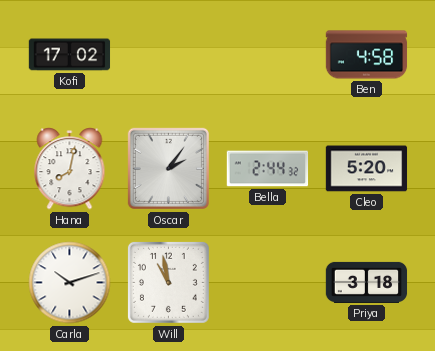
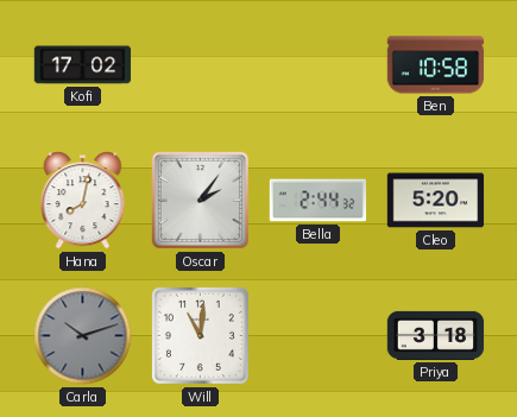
Ben: 4:58 -> 10:58 (436, 65)
Carla dial: white -> grey (83, 336)
Will: 10:58 -> 11:01 (200, 335)
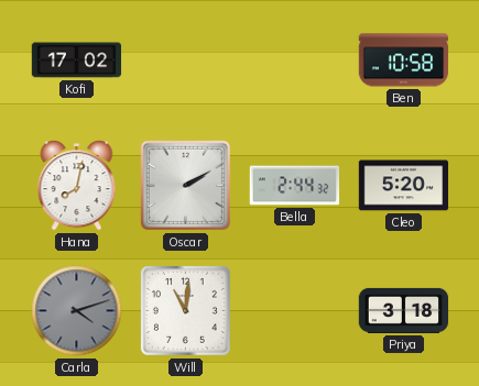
Oscar: 2:06 -> 2:10 (185, 185)
Carla: 10:12 -> 4:12 (77, 311)
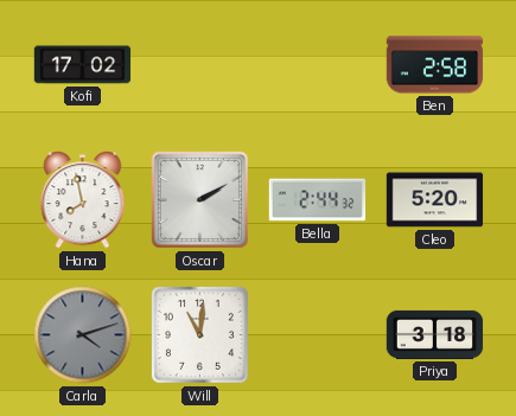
Ben: 10:58 -> 2:58 (435, 65)
Hana: 8:02 -> 7:58 (83, 200)
